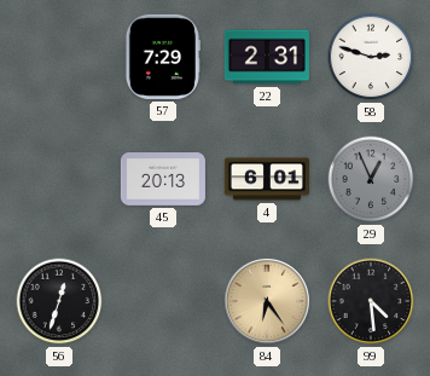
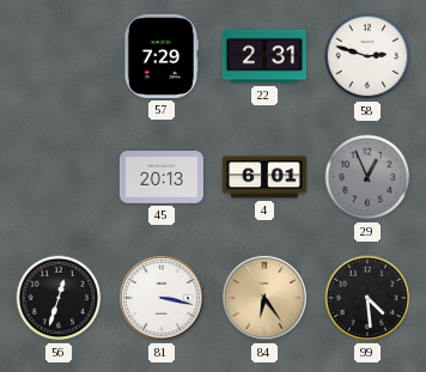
81: none -> 3:17 (162, 298)
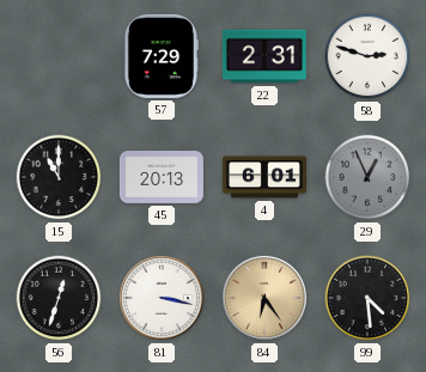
15: none -> 11:00 (59, 177)
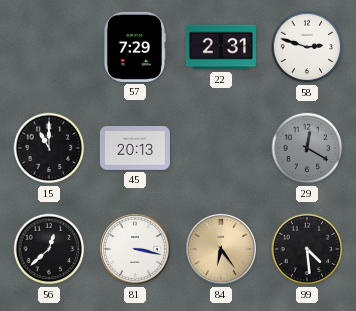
4: 6:01 -> none (264, 177)
29: 12:56 -> 12:20 (307, 148)
56: 12:33 -> 12:38 (49, 249)
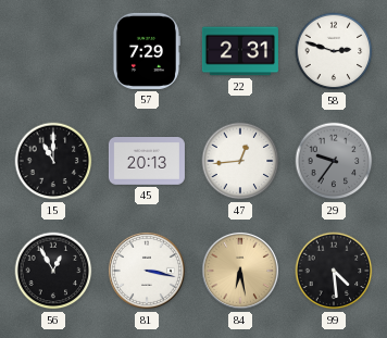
47: none -> 12:44 (240, 161)
29: 12:20 -> 9:36 (334, 161)
56: 12:38 -> 12:55 (53, 271)
84: 6:24 -> 6:28 (240, 271)
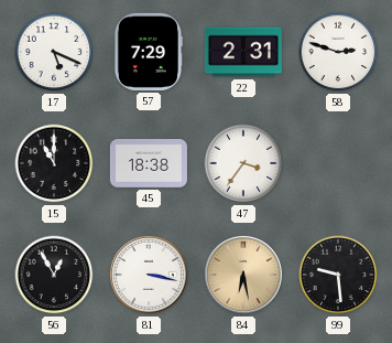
17: none -> 5:19 (54, 52)
45: 20:13 -> 18:38 (149, 164)
47: 12:44 -> 3:36 (243, 163)
29: 9:36 -> none (334, 161)
99: 4:29 -> 9:29 (338, 275)
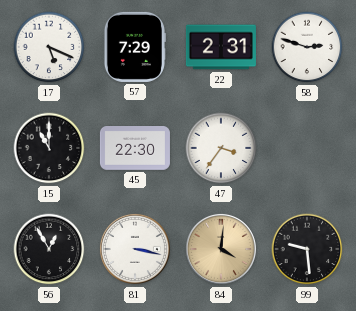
45: 18:38 -> 22:30 (135, 149)
84: 6:28 -> 4:01 (221, 249)
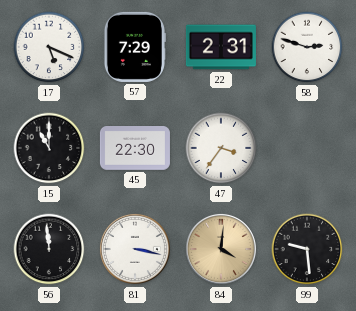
56: 12:55 -> 11:59 (49, 249)
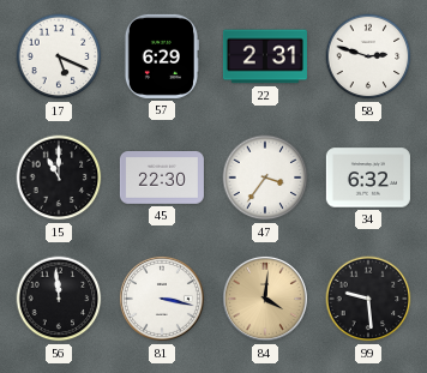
57: 7:29 -> 6:29 (161, 56)
34: none -> 6:32 (368, 178)
